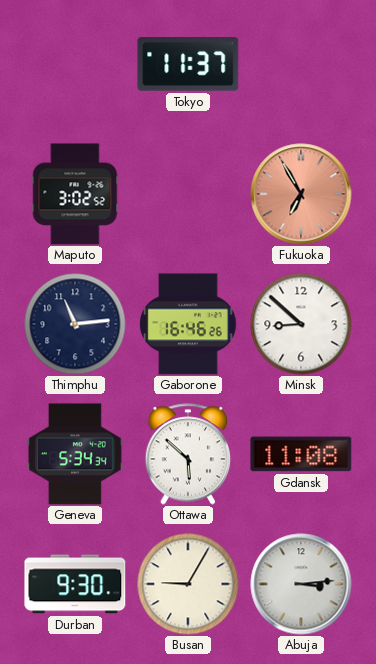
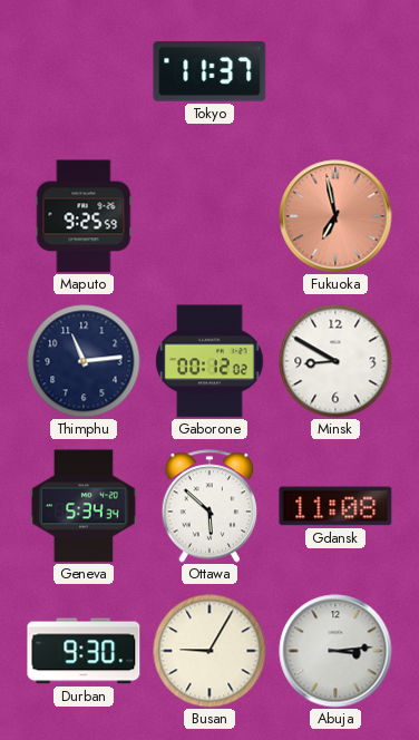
Maputo: 3:02 -> 9:25 (84, 216)
Fukuoka: 6:55 -> 6:58 (335, 216)
Gaborone: 16:46 -> 00:12 (209, 361)
Minsk: 8:52 -> 8:50 (335, 361)
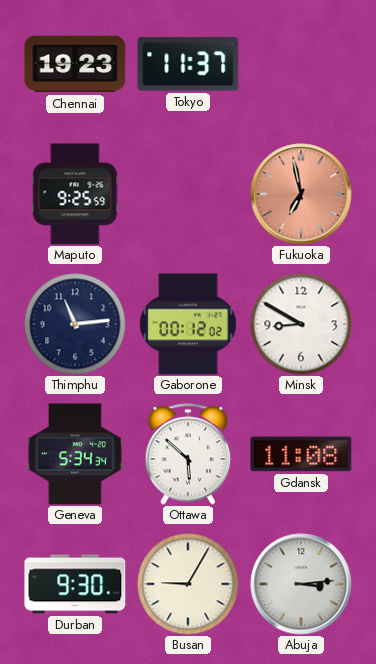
Chennai: none -> 19:23 (75, 64)
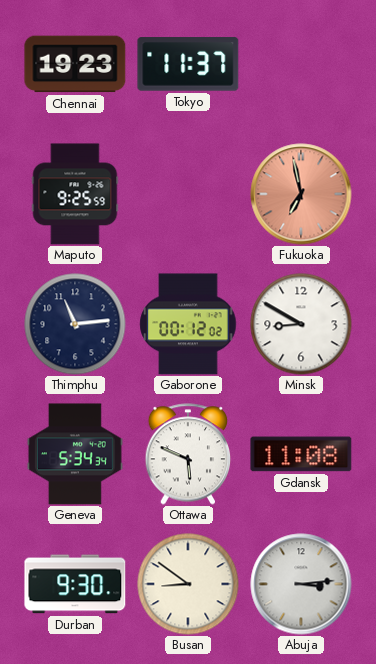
Ottawa: 5:52 -> 5:49 (188, 454)
Busan: 9:05 -> 8:51 (188, 584)
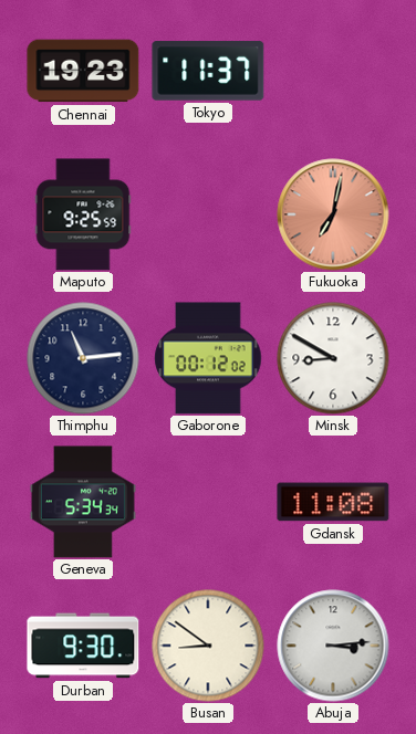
Fukuoka: 6:58 -> 7:02 (333, 214)
Ottawa: 5:49 -> none (188, 454)
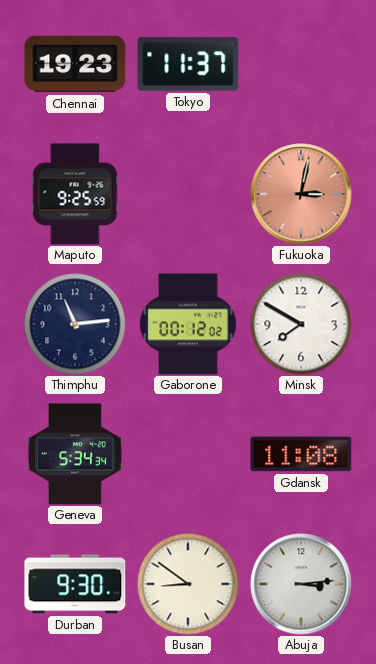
Fukuoka: 7:02 -> 3:02 (301, 194)
Minsk: 8:50 -> 7:50 (301, 324)
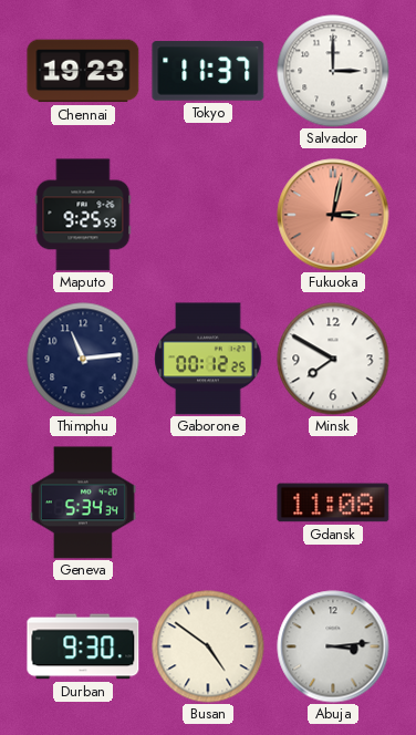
Salvador: none -> 3:00 (333, 71)
Gaborone: 00:12:02 -> 00:12:25 (208, 359)
Busan: 8:51 -> 4:51 (208, 646)
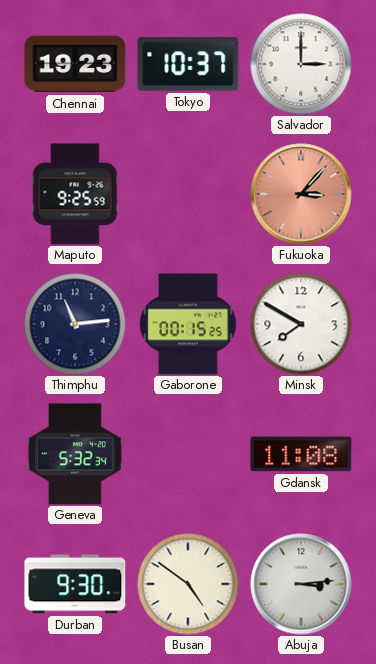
Tokyo: 11:37 -> 10:37 (188, 64)
Fukuoka: 3:02 -> 3:07 (301, 194)
Gaborone: 00:12 -> 00:15 (188, 324)
Geneva: 5:34 -> 5:32 (75, 454)
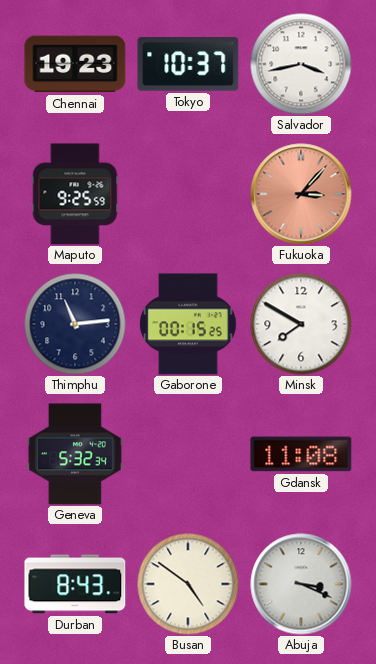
Salvador: 3:00 -> 3:43 (301, 64)
Durban: 9:30 -> 8:43 (75, 584)
Abuja: 3:14 -> 3:19 (301, 584)
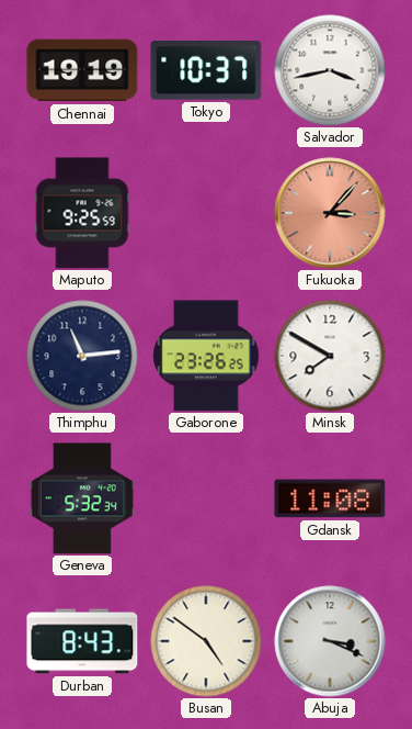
Chennai: 19:23 -> 19:19 (82, 70)
Gaborone: 00:15 -> 23:26 (206, 356)
